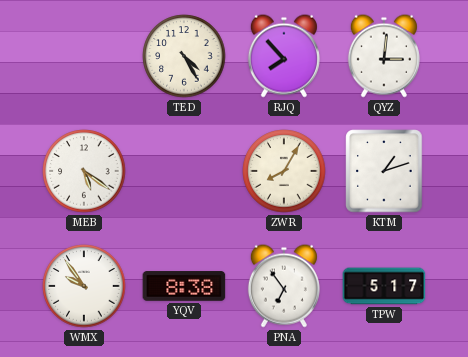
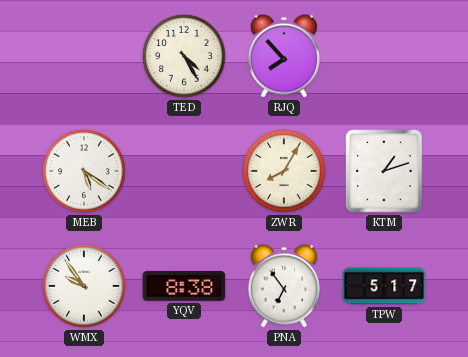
QYZ: 3:01 -> none (384, 56)
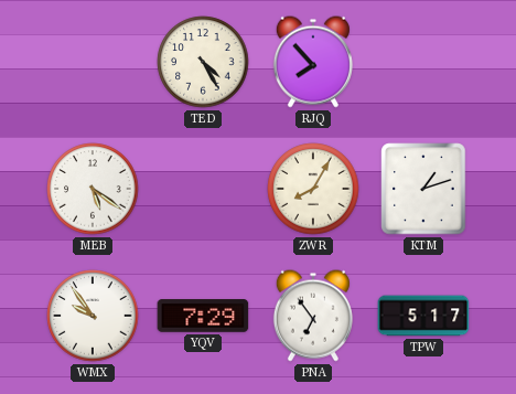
YQV: 8:38 -> 7:29 (203, 316)
